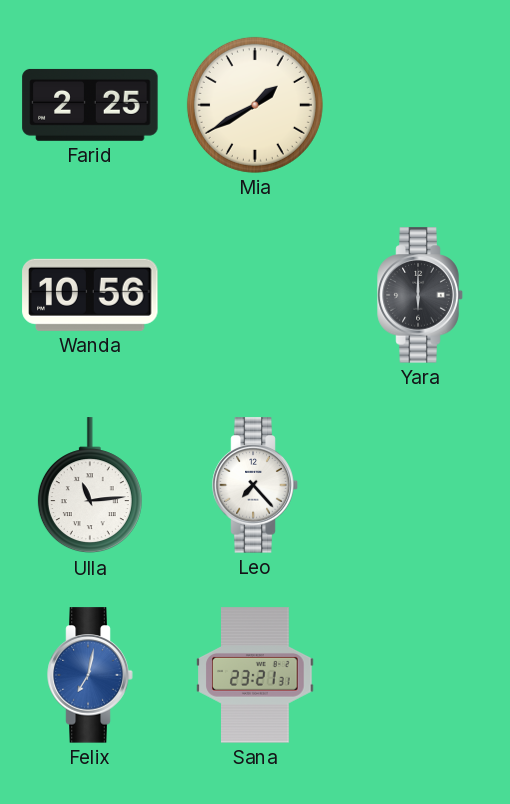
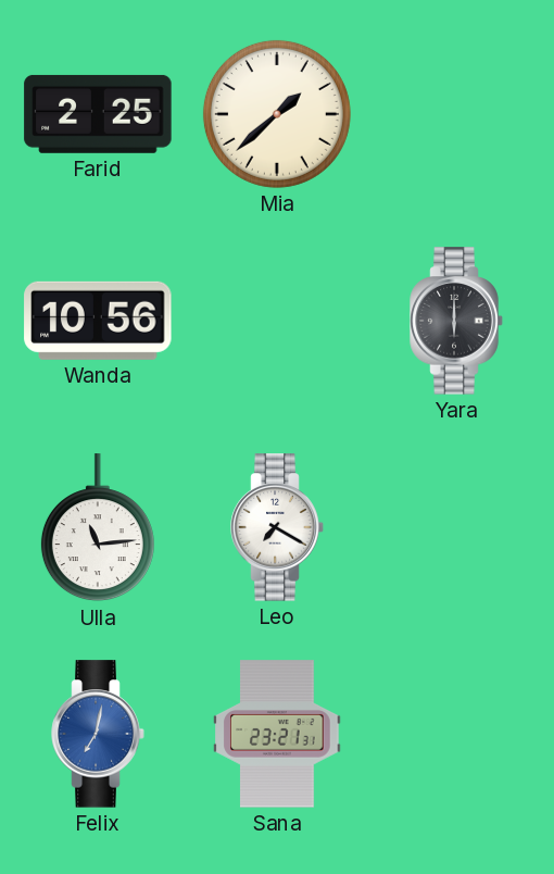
Mia: 1:40 -> 1:38 (277, 114)
Leo: 7:23 -> 7:20 (277, 527)
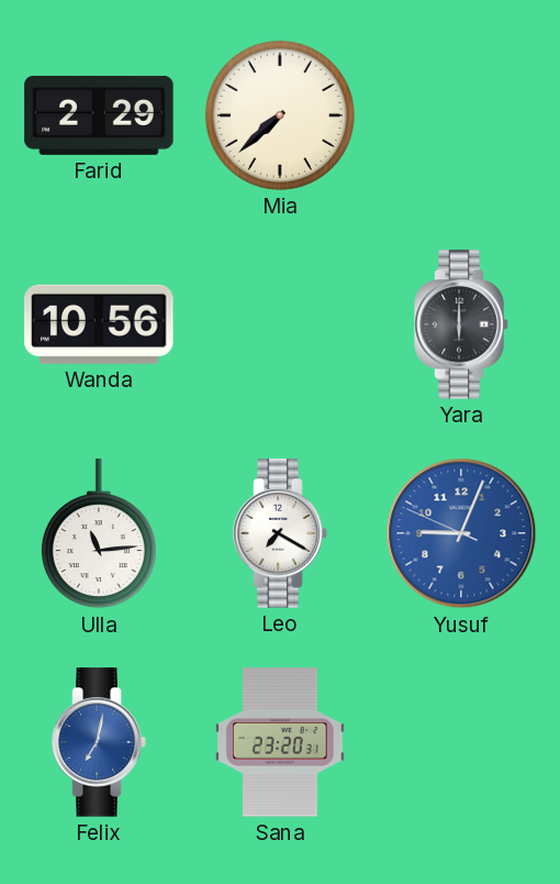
Farid: 2:25 -> 2:29 (99, 115)
Mia: 1:38 -> 7:38 (280, 115)
Yusuf: none -> 9:03 (461, 533)
Sana: 23:21 -> 23:20 (280, 742)
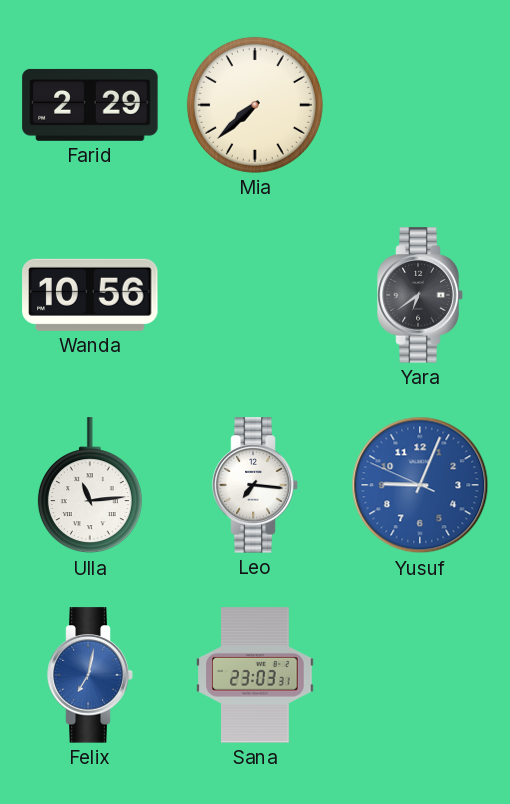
Yara: 6:00 -> 6:39 (420, 295)
Leo: 7:20 -> 7:16 (255, 485)
Sana: 23:20 -> 23:03 (255, 675)
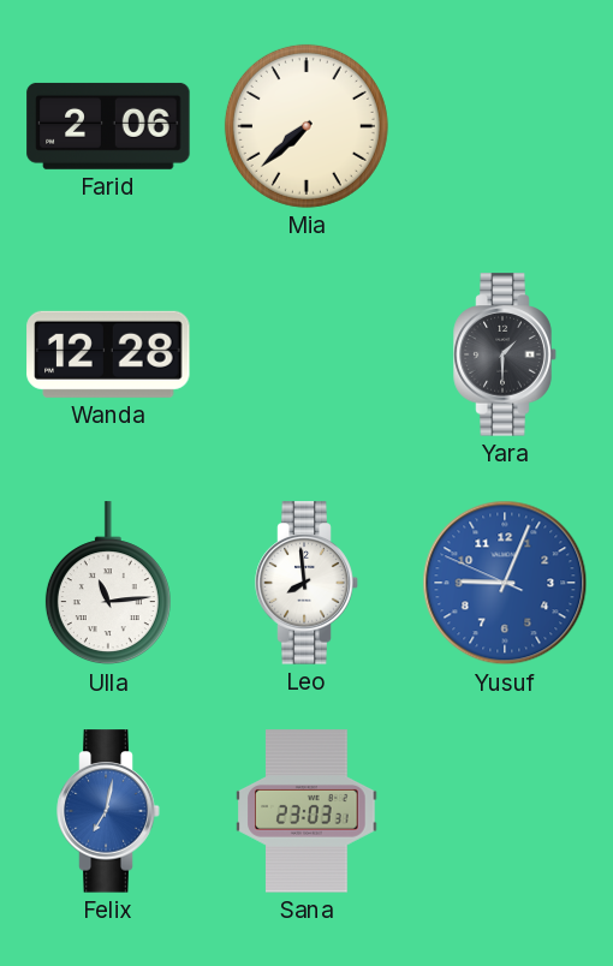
Farid: 2:29 -> 2:06 (108, 126)
Wanda: 10:56 -> 12:28 (108, 354)
Yara: 6:39 -> 1:30 (505, 354)
Leo: 7:16 -> 7:59 (306, 583)
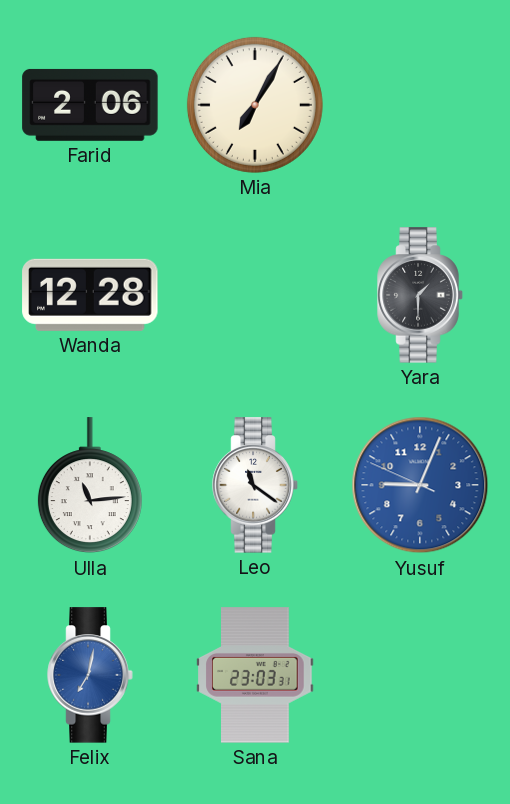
Mia: 7:38 -> 7:05 (255, 105)
Leo: 7:59 -> 11:21 (255, 485)
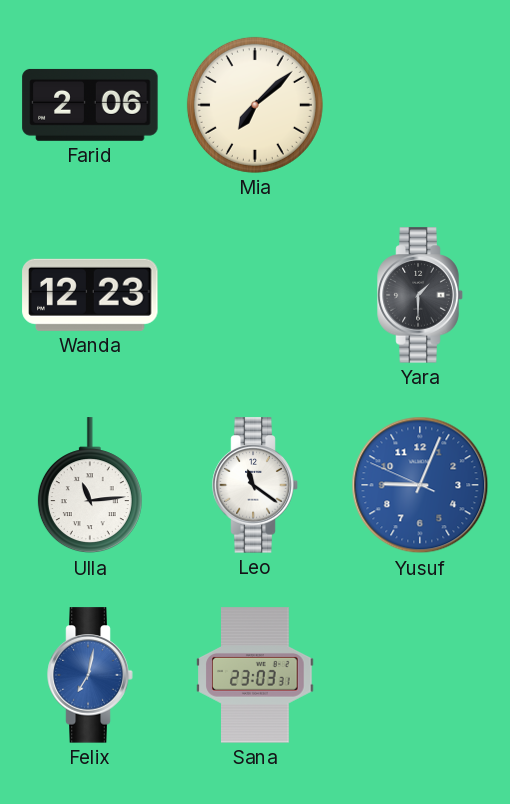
Mia: 7:05 -> 7:08 (255, 105)
Wanda: 12:28 -> 12:23 (90, 295)
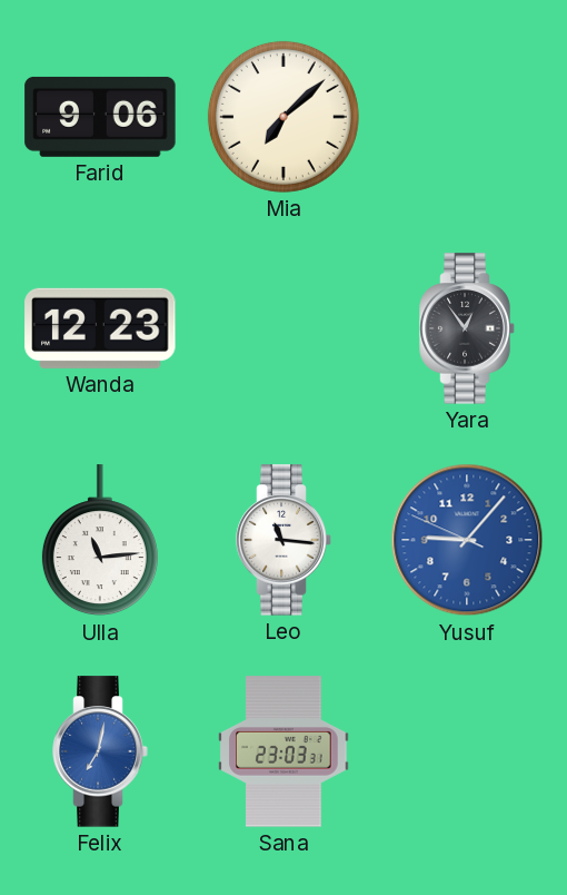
Farid: 2:06 -> 9:06 (100, 117)
Yara: 1:30 -> 12:54 (467, 328)
Leo: 11:21 -> 11:16 (283, 540)
Yusuf: 9:03 -> 9:06 (467, 540)
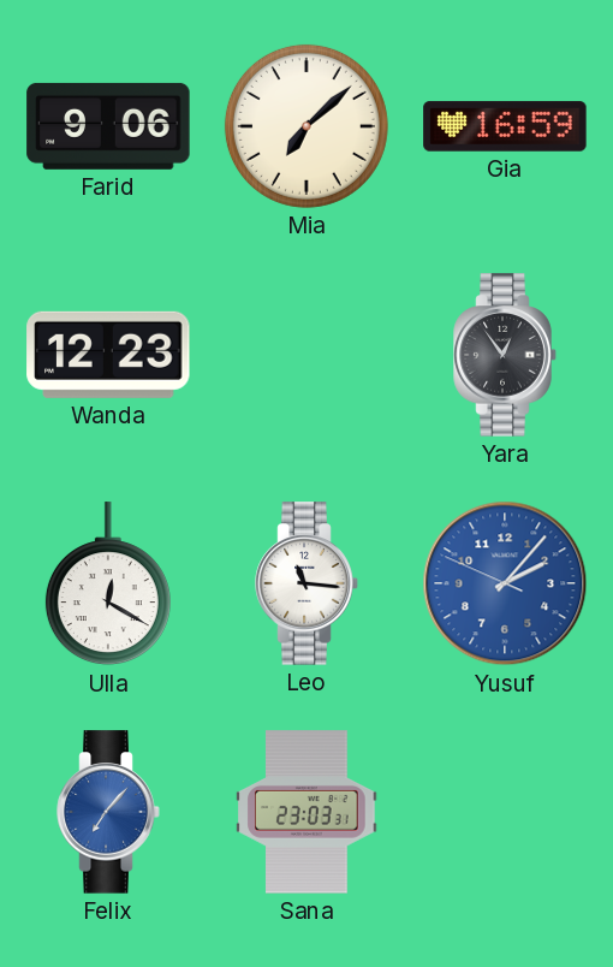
Gia: none -> 16:59 (505, 126)
Ulla: 11:14 -> 12:20 (108, 585)
Yusuf: 9:06 -> 2:06 (505, 583)
Felix: 7:02 -> 7:07 (108, 812)
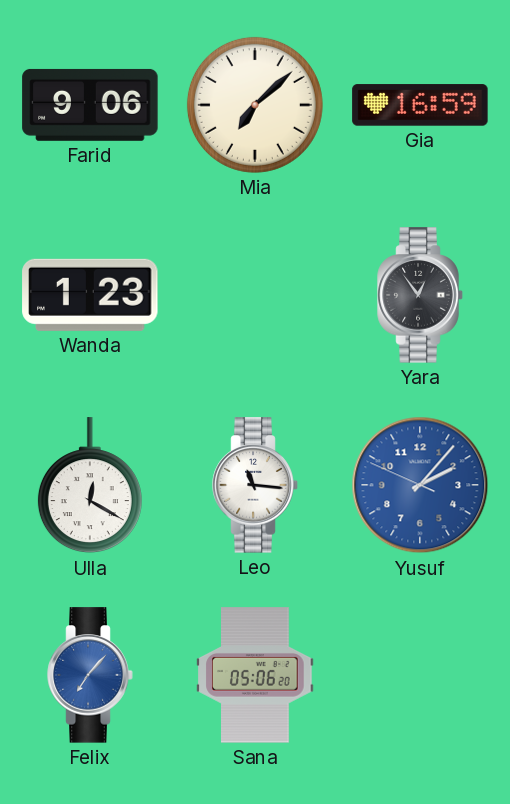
Wanda: 12:23 -> 1:23 (90, 295)
Sana: 23:03 -> 05:06 (255, 675)
